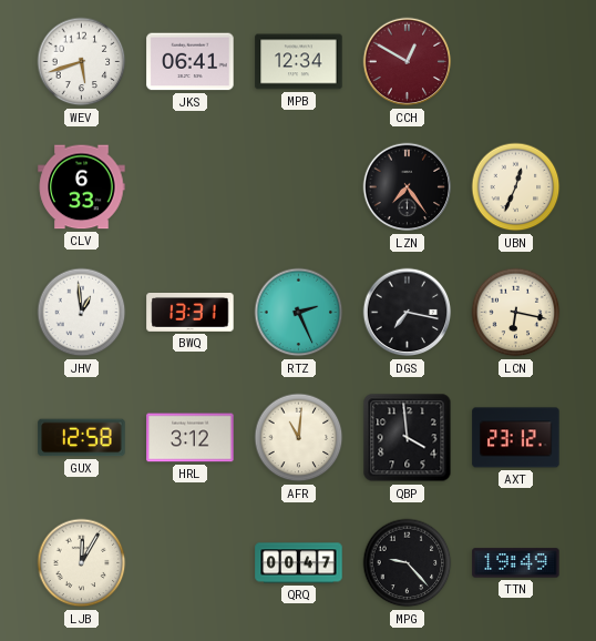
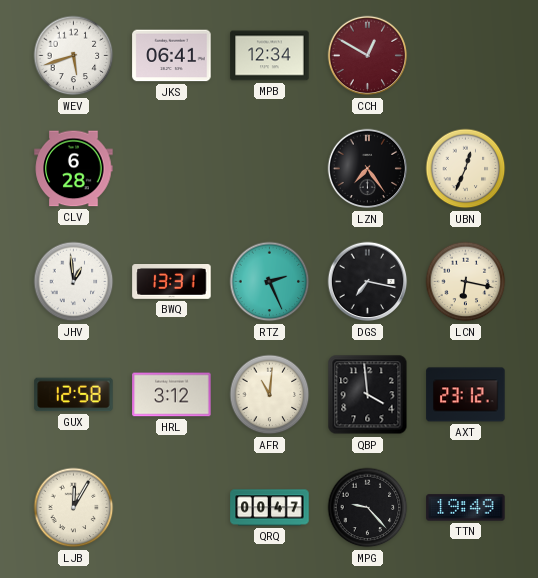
CLV: 6:33 -> 6:28 (74, 169)
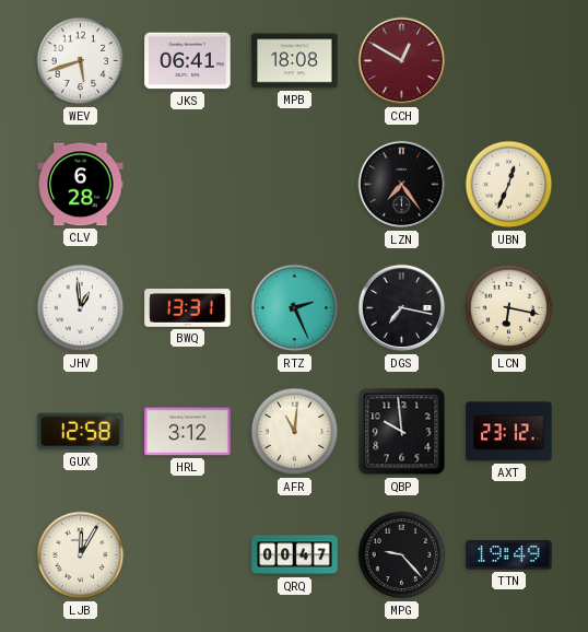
MPB: 12:34 -> 18:08 (295, 61)
QBP: 3:59 -> 9:59 (402, 432)
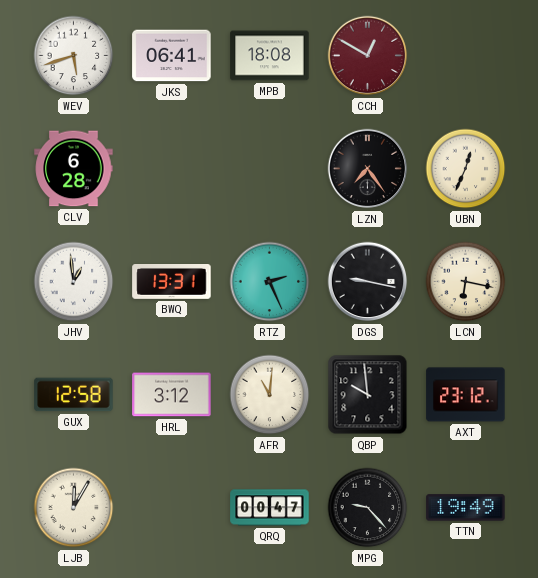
DGS: 7:17 -> 9:17 (368, 282)
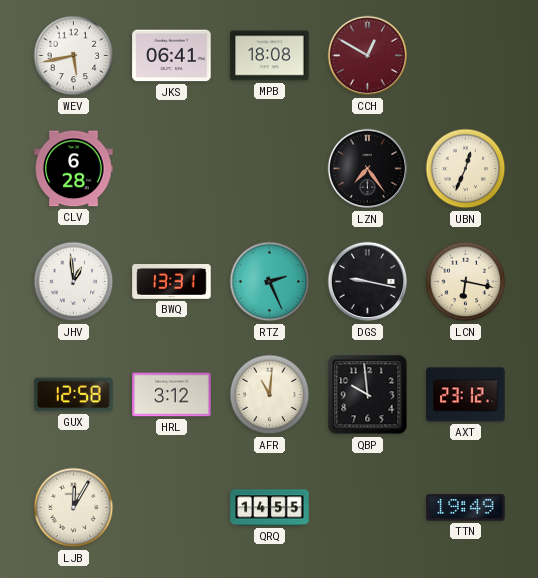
WEV: 5:42 -> 5:43 (74, 56)
QRQ: 00:47 -> 14:55 (270, 508)
MPG: 9:23 -> none (368, 508)
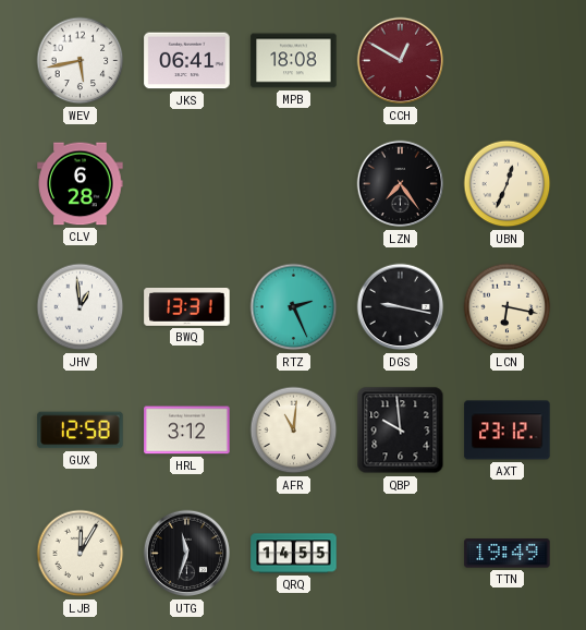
UTG: none -> 11:33 (187, 554)
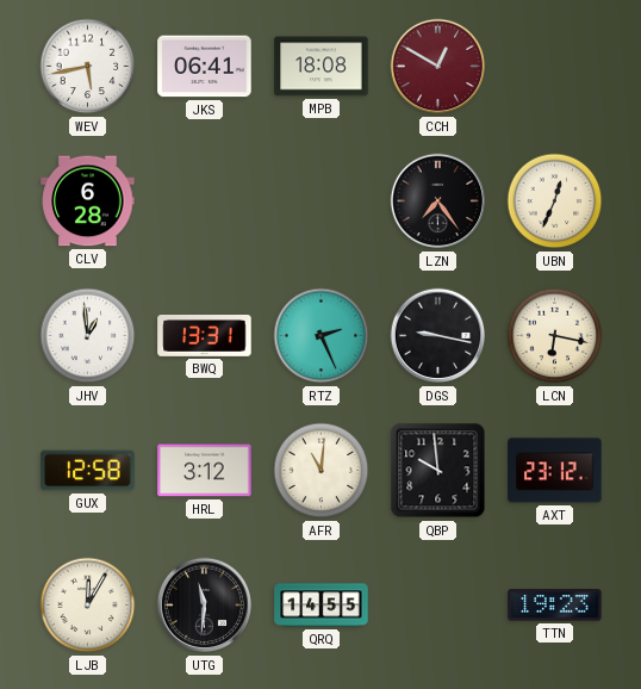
UTG: 11:33 -> 11:31 (205, 606)
TTN: 19:49 -> 19:23 (555, 606)
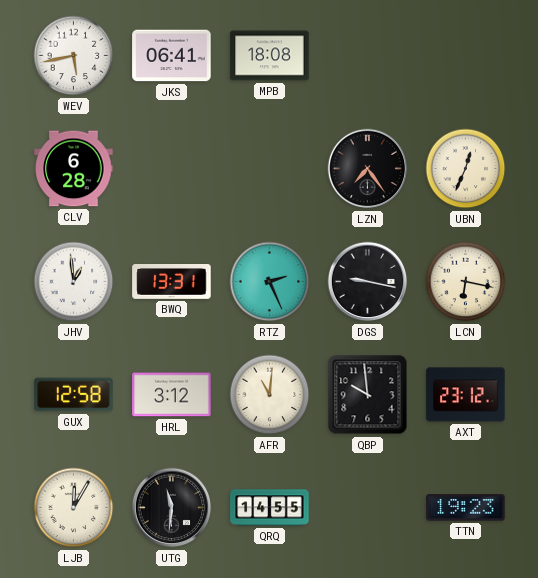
CCH: 12:50 -> none (438, 67)
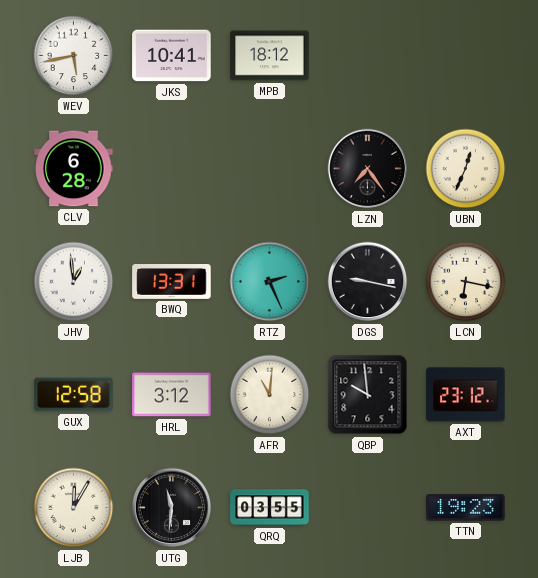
JKS: 06:41 -> 10:41 (172, 56)
MPB: 18:08 -> 18:12 (270, 56)
QRQ: 14:55 -> 03:55 (270, 508)
